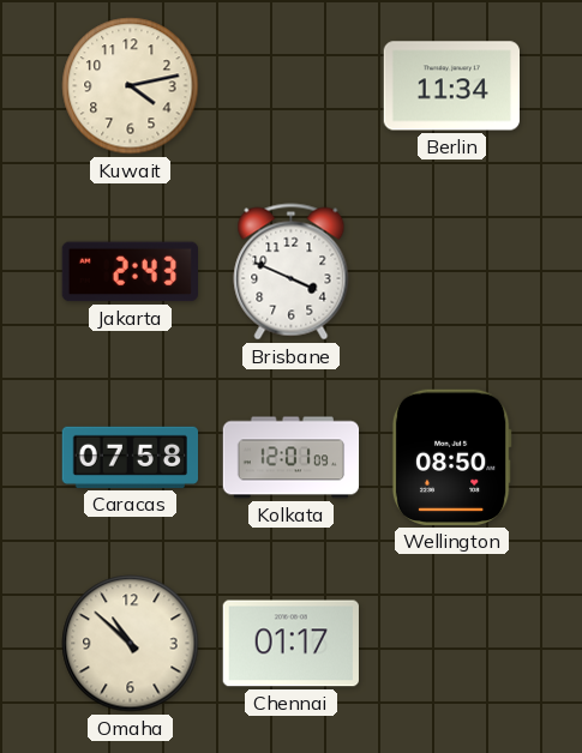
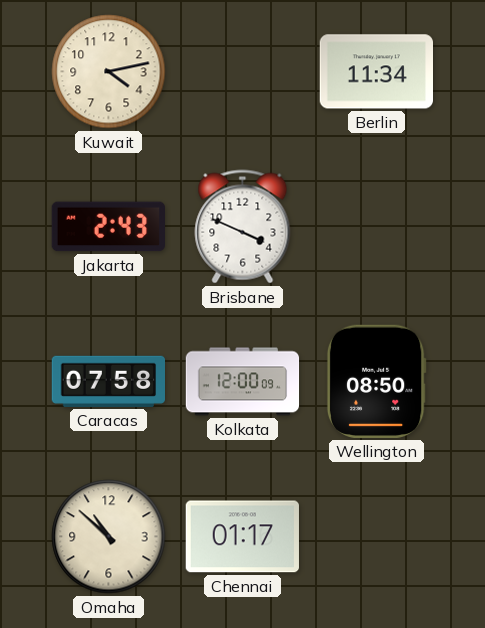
Kolkata: 12:01 -> 12:00 (243, 382)
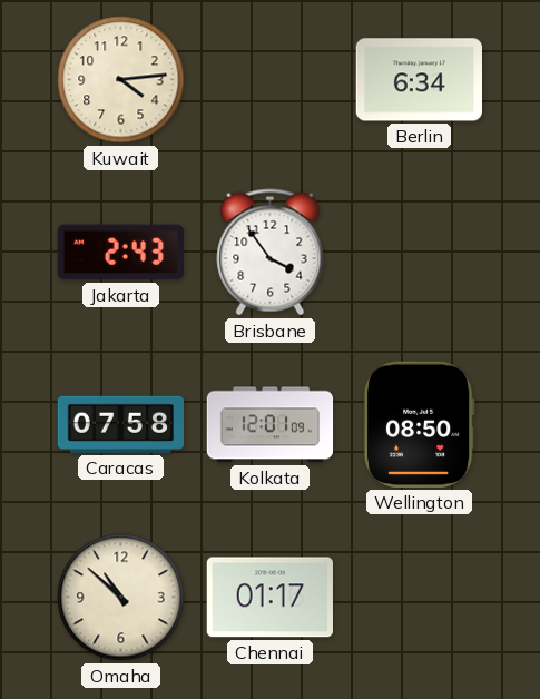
Kuwait: 4:13 -> 4:14 (121, 80)
Berlin: 11:34 -> 6:34 (419, 80)
Brisbane: 3:49 -> 3:54 (271, 253)
Kolkata: 12:00 -> 12:01 (271, 425)
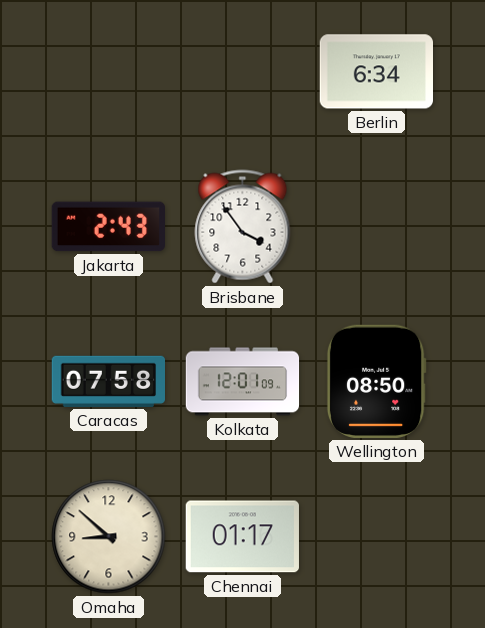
Kuwait: 4:14 -> none (121, 80)
Omaha: 10:52 -> 8:52 (109, 537)
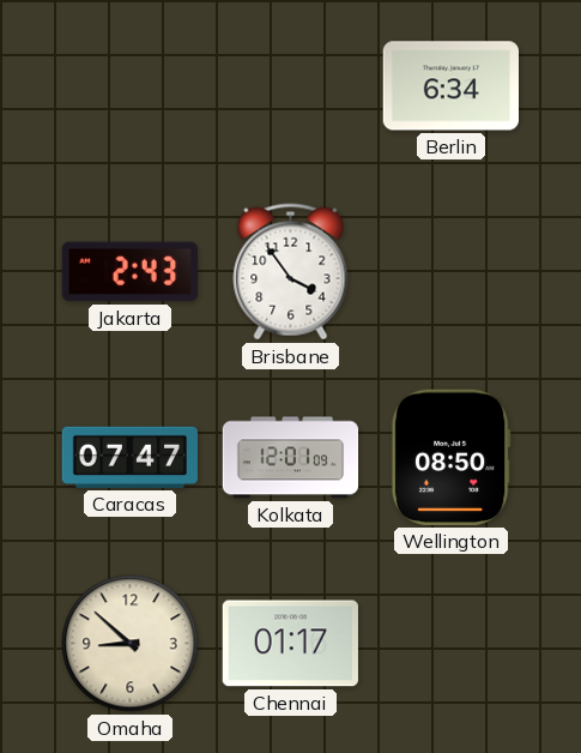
Caracas: 07:58 -> 07:47 (129, 457)
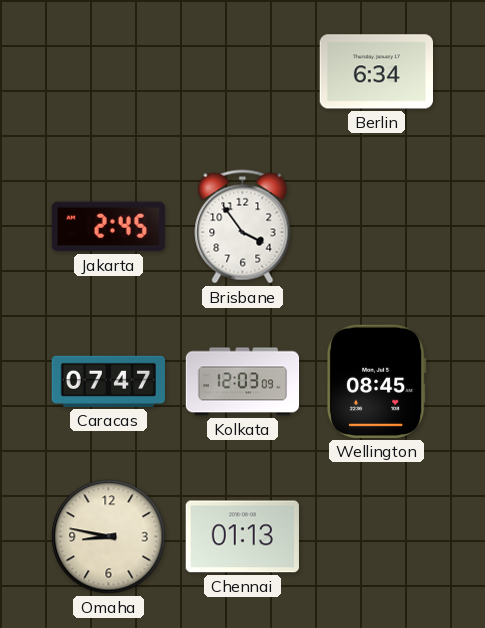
Jakarta: 2:43 -> 2:45 (108, 227)
Kolkata: 12:01 -> 12:03 (243, 382)
Wellington: 08:50 -> 08:45 (376, 381)
Omaha: 8:52 -> 8:47 (109, 537)
Chennai: 01:17 -> 01:13 (242, 537)
